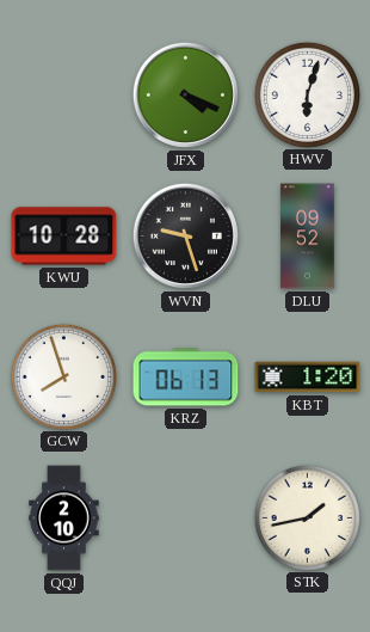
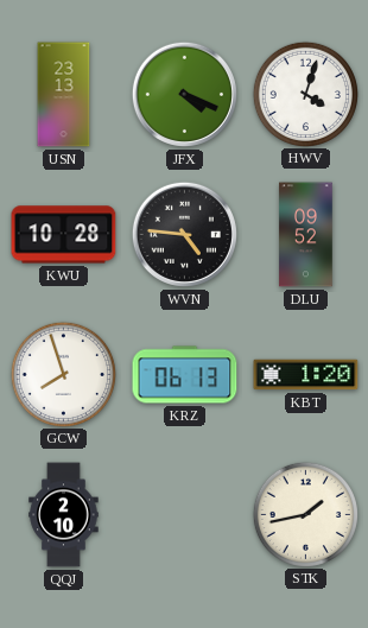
USN: none -> 23:13 (64, 95)
HWV: 6:03 -> 4:03 (305, 94)
WVN: 9:27 -> 4:46 (184, 234)
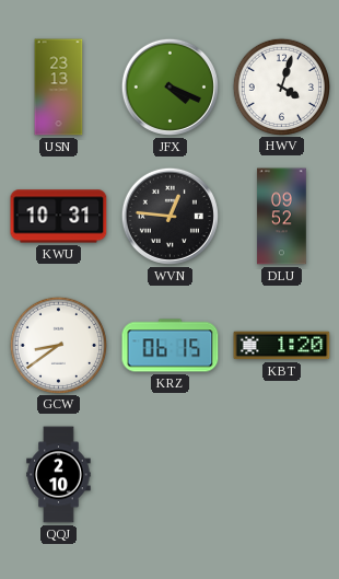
KWU: 10:28 -> 10:31 (59, 217)
WVN: 4:46 -> 12:46 (169, 216)
GCW: 7:57 -> 8:39 (58, 345)
KRZ: 06:13 -> 06:15 (171, 346)
STK: 1:43 -> none (305, 514)
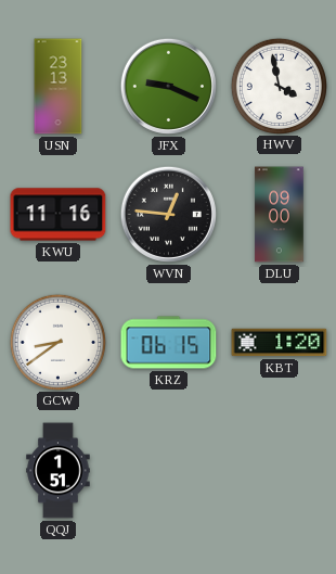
JFX: 4:19 -> 9:19 (168, 86)
HWV: 4:03 -> 3:58 (279, 86)
KWU: 10:31 -> 11:16 (59, 215)
DLU: 09:52 -> 09:00 (280, 215)
QQJ: 2:10 -> 1:51 (59, 471)
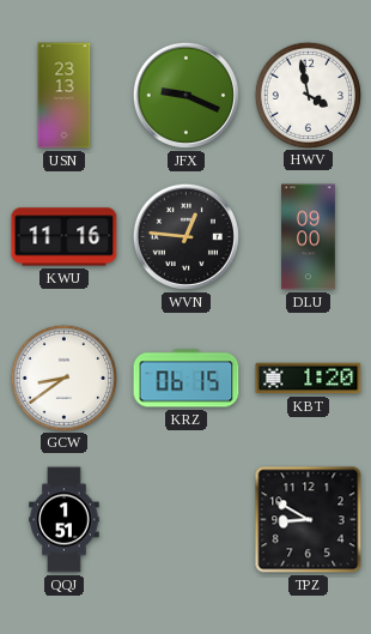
TPZ: none -> 8:50 (309, 520)
